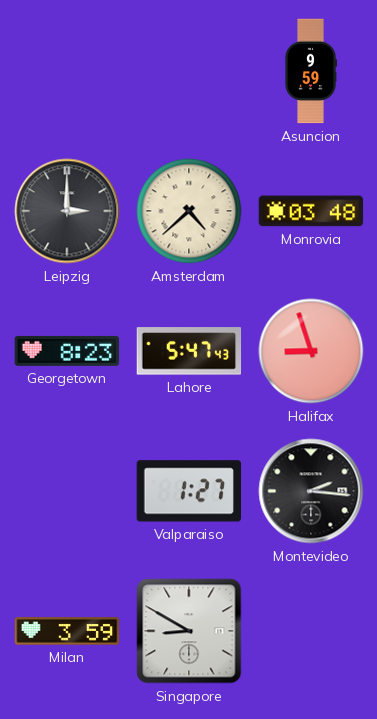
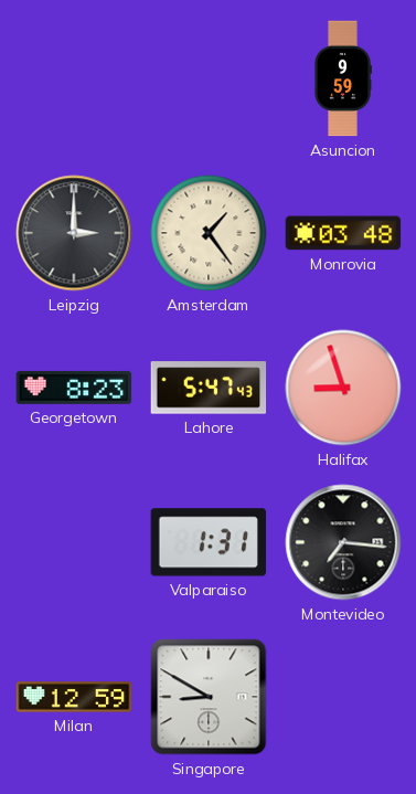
Amsterdam: 4:38 -> 1:24 (209, 233)
Valparaiso: 1:27 -> 1:31 (209, 542)
Montevideo: 2:16 -> 7:16 (343, 542)
Milan: 3:59 -> 12:59 (74, 697)
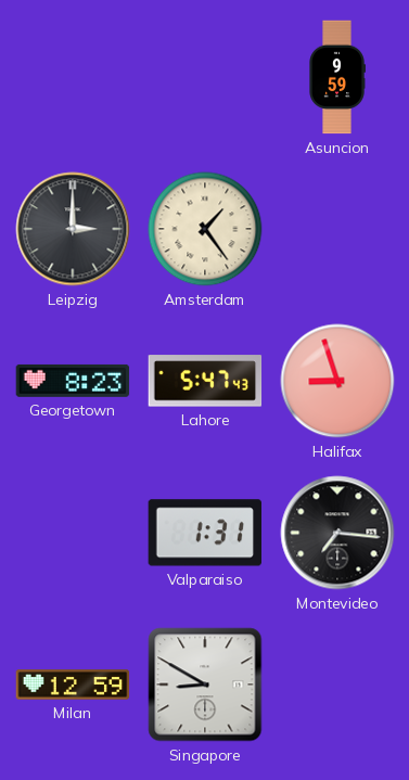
Monrovia: 03:48 -> none (343, 233)
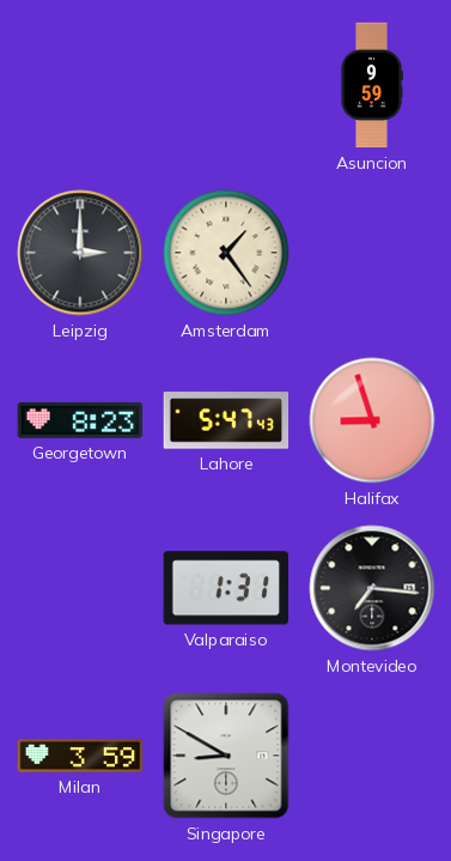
Milan: 12:59 -> 3:59 (80, 756)
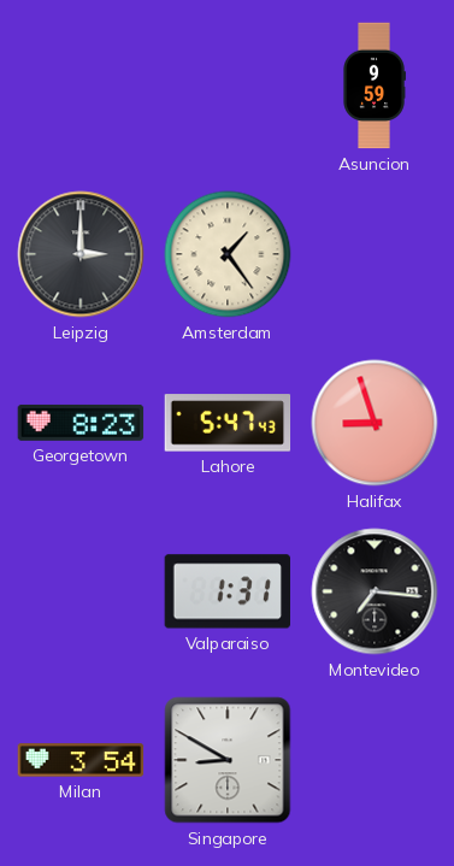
Milan: 3:59 -> 3:54 (81, 760)
